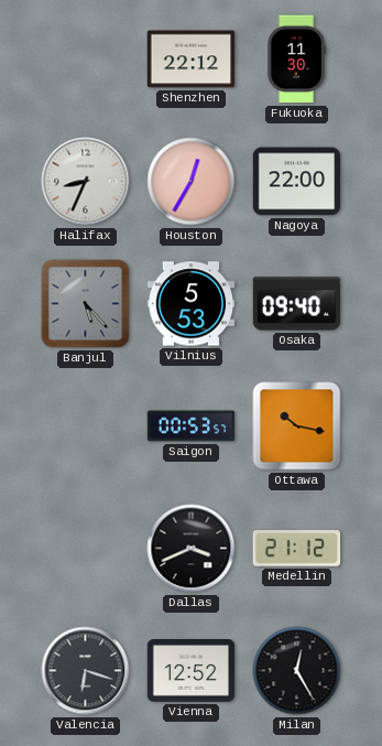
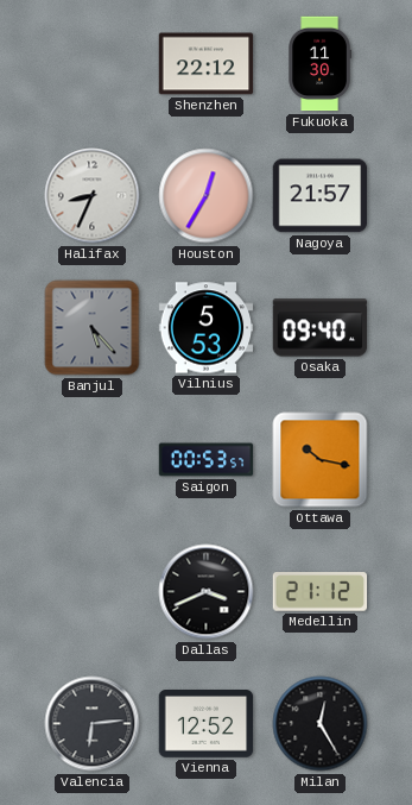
Nagoya: 22:00 -> 21:57 (321, 196)
Valencia: 6:18 -> 6:14 (93, 724)
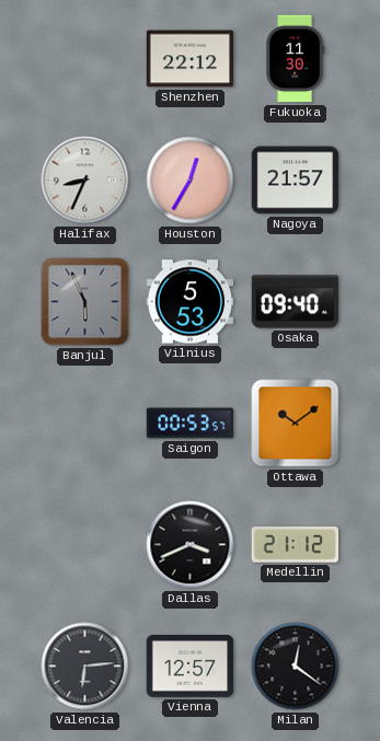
Banjul: 5:23 -> 5:56 (85, 302)
Ottawa: 10:17 -> 10:09 (296, 424)
Vienna: 12:52 -> 12:57 (191, 667)
Milan: 12:25 -> 12:21 (296, 667)
